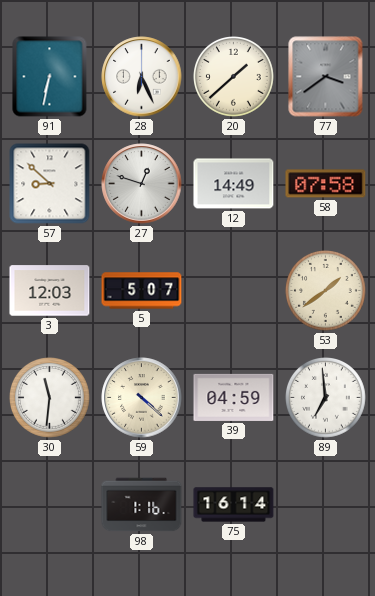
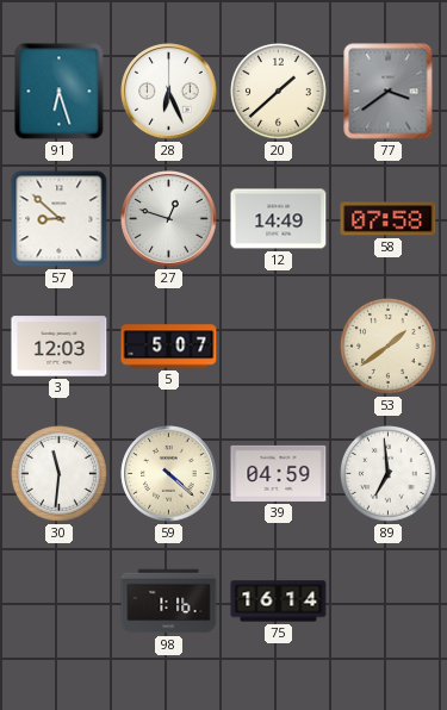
91: 6:32 -> 6:27 (60, 92)
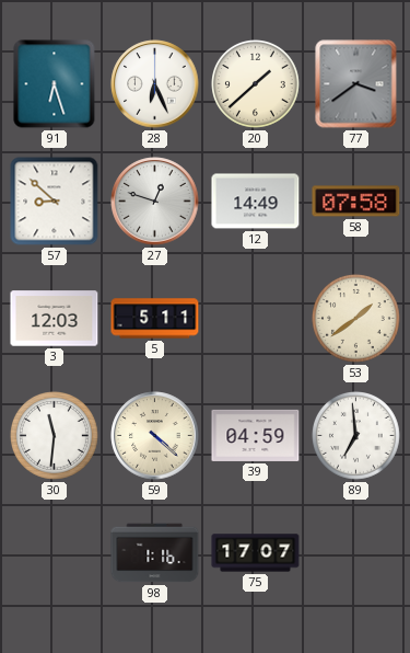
5: 5:07 -> 5:11 (155, 319)
75: 16:14 -> 17:07 (256, 553)
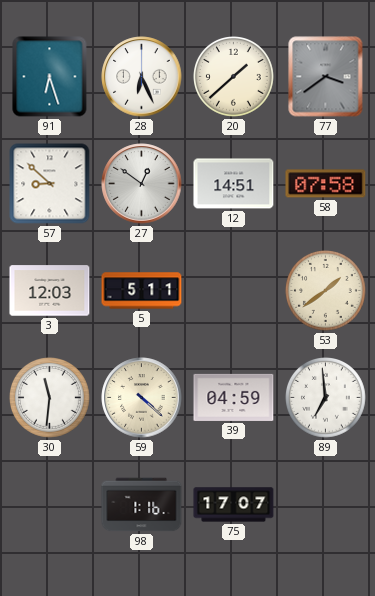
27: 12:48 -> 12:51 (142, 184)
12: 14:49 -> 14:51 (234, 184)
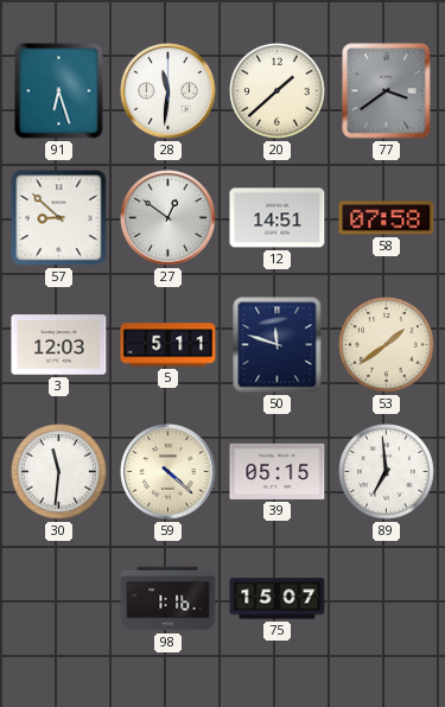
28: 6:26 -> 11:31 (169, 91)
50: none -> 11:48 (278, 345)
39: 04:59 -> 05:15 (278, 471)
75: 17:07 -> 15:07 (278, 599)
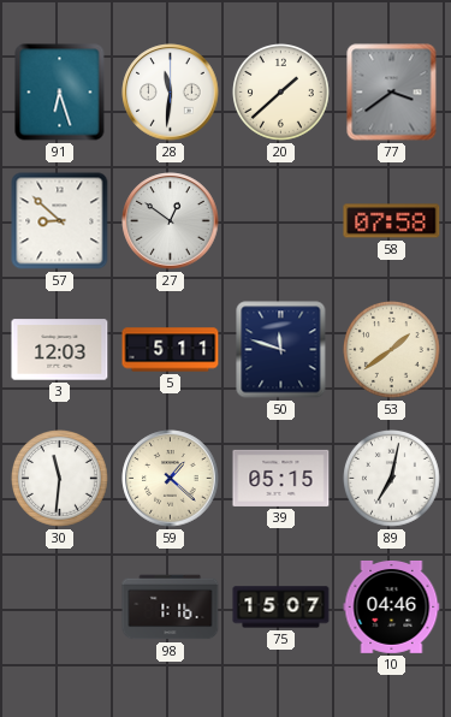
12: 14:51 -> none (278, 218)
59: 4:22 -> 1:22 (171, 479)
89: 6:59 -> 7:02 (392, 479)
10: none -> 04:46 (392, 606)
